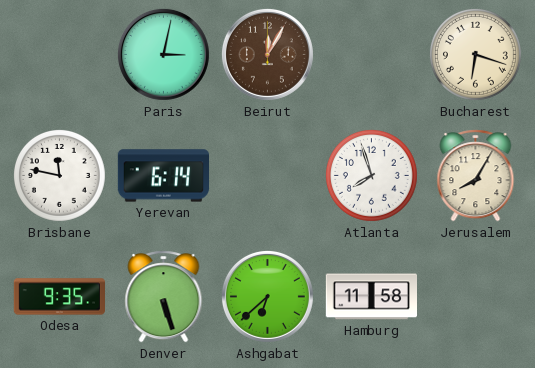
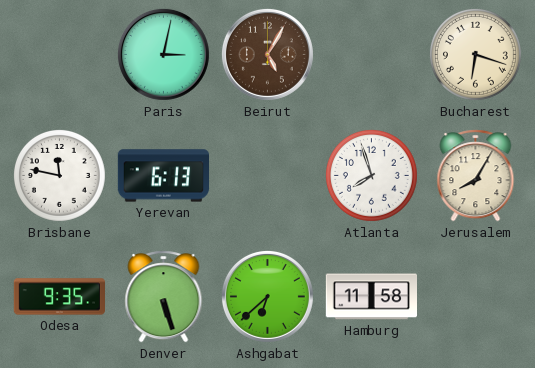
Beirut: 12:05 -> 5:05 (267, 54)
Yerevan: 6:14 -> 6:13 (163, 176)
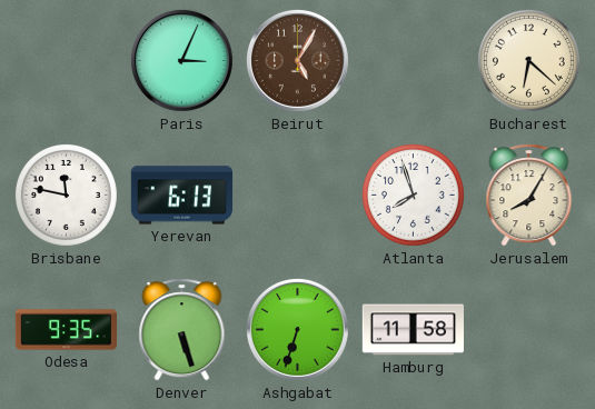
Paris: 3:02 -> 3:04 (181, 60)
Bucharest: 6:18 -> 6:22 (528, 60)
Ashgabat: 6:38 -> 6:33 (297, 329)
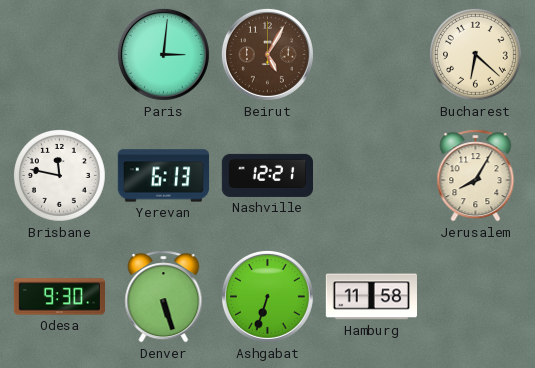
Paris: 3:04 -> 3:01 (163, 54)
Nashville: none -> 12:21 (267, 175)
Atlanta: 7:57 -> none (413, 194)
Odesa: 9:35 -> 9:30 (59, 297)
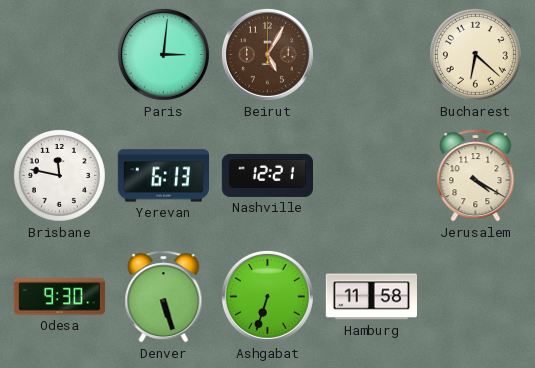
Jerusalem: 8:05 -> 4:20 (476, 176)
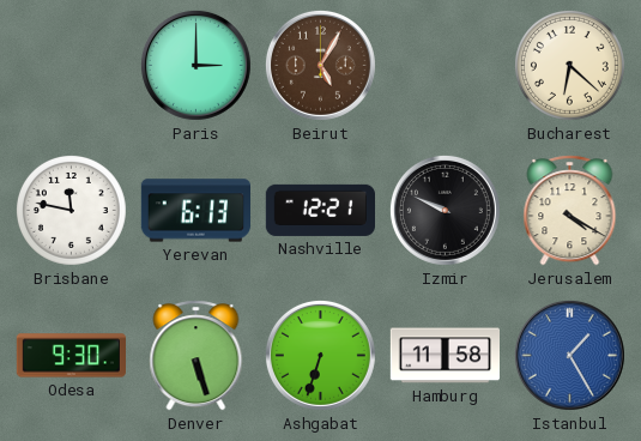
Paris: 3:01 -> 3:00 (195, 65)
Izmir: none -> 9:49 (445, 210)
Istanbul: none -> 1:25 (569, 355)
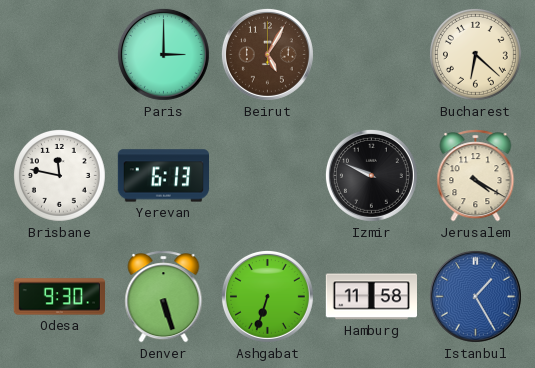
Nashville: 12:21 -> none (320, 210)
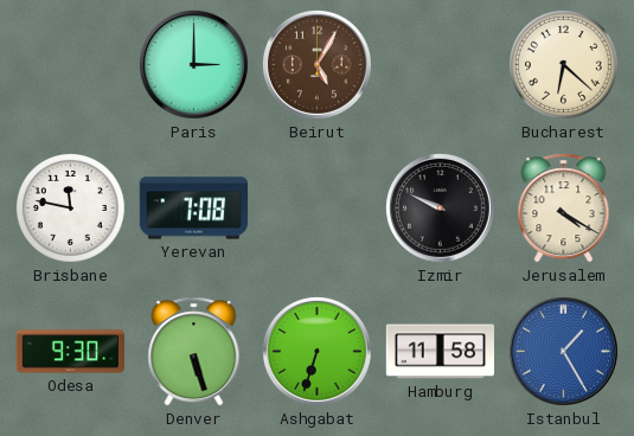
Yerevan: 6:13 -> 7:08 (193, 209)
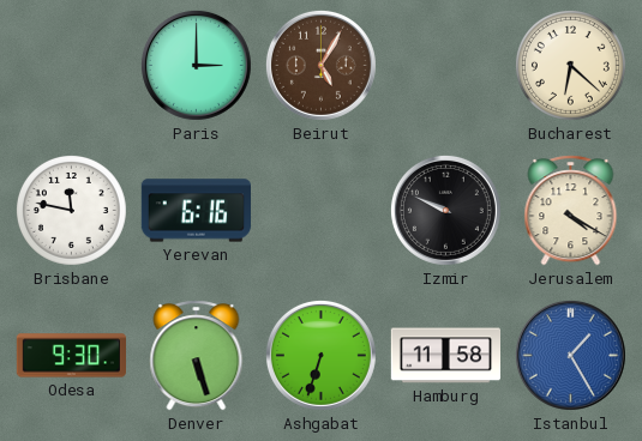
Yerevan: 7:08 -> 6:16 (196, 211)
